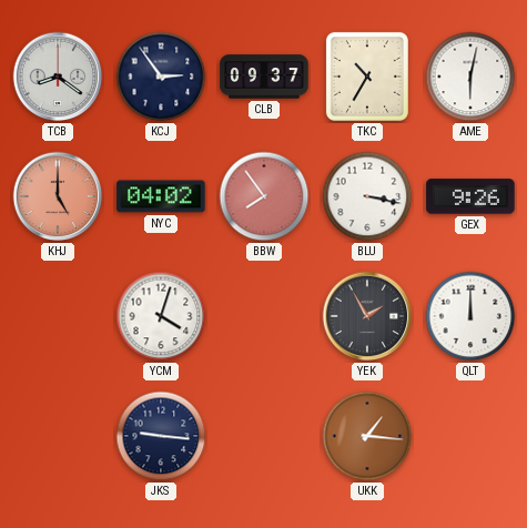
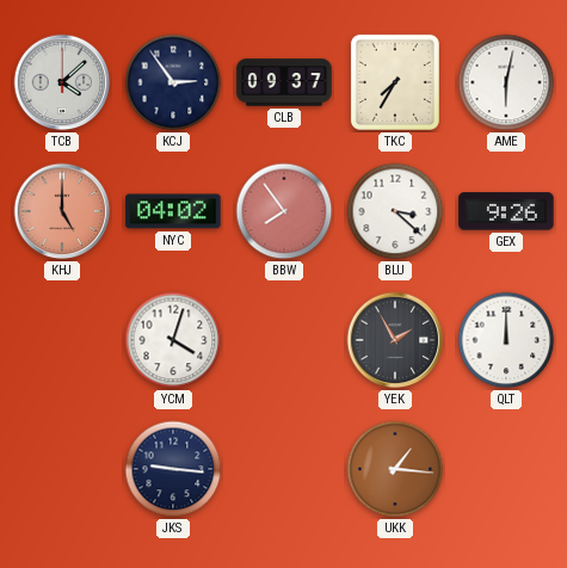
TCB: 8:21 -> 4:08 (62, 82)
TKC: 10:35 -> 7:35 (395, 82)
BLU: 3:17 -> 3:22 (395, 211)
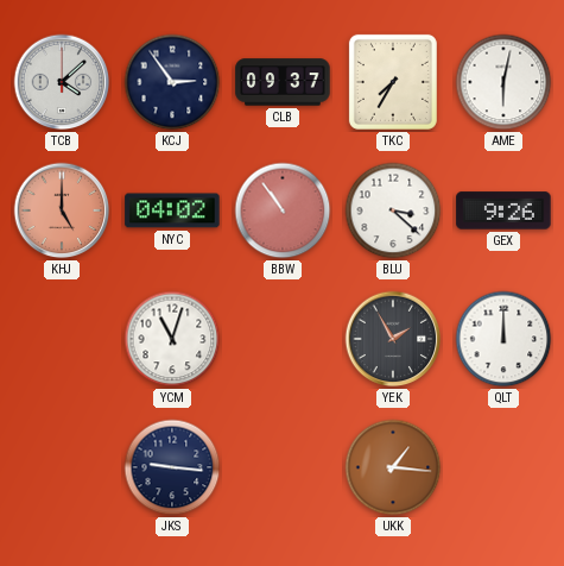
BBW: 7:54 -> 10:54 (283, 210)
YCM: 4:03 -> 11:03 (172, 339)
